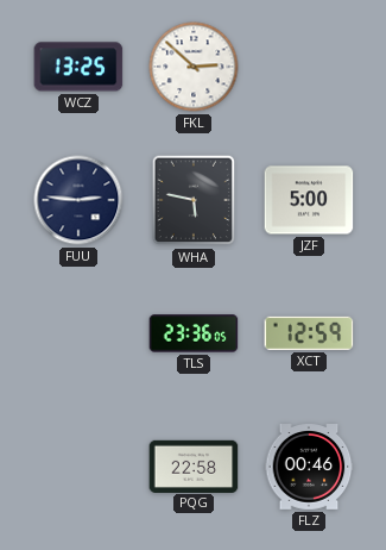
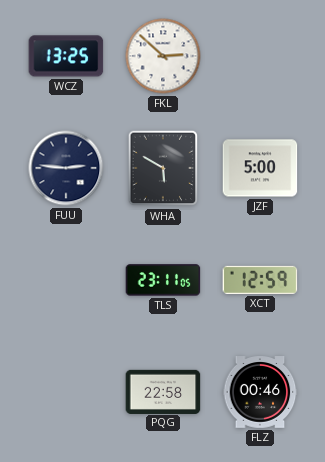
WHA: 5:47 -> 5:50 (163, 168)
TLS: 23:36 -> 23:11 (163, 280)
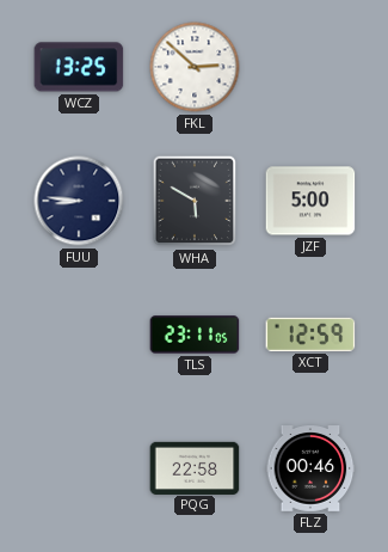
FUU: 2:46 -> 8:46 (79, 201)
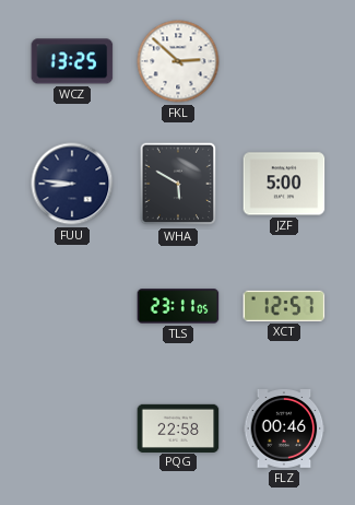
XCT: 12:59 -> 12:57 (284, 306)
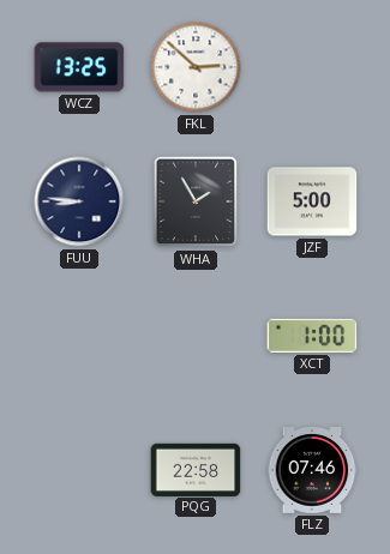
WHA: 5:50 -> 1:55 (196, 201)
TLS: 23:11 -> none (178, 306)
XCT: 12:57 -> 1:00 (312, 336)
FLZ: 00:46 -> 07:46 (312, 471)
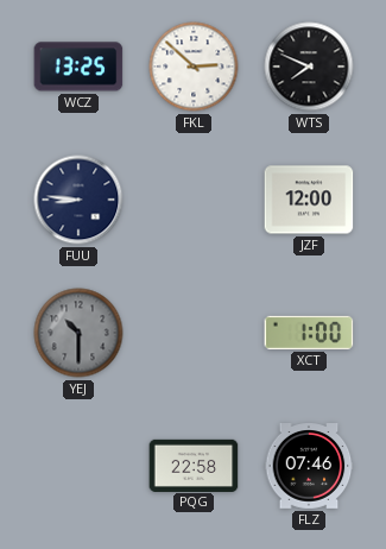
WTS: none -> 7:49 (309, 67)
WHA: 1:55 -> none (196, 201)
JZF: 5:00 -> 12:00 (309, 200)
YEJ: none -> 10:30 (78, 333)
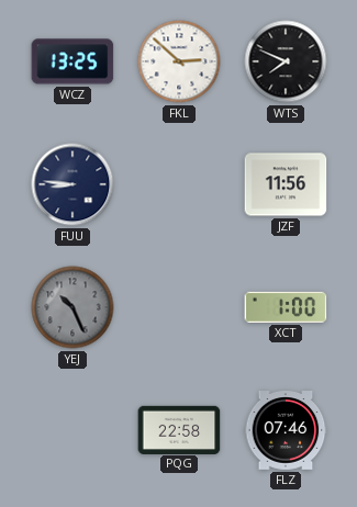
JZF: 12:00 -> 11:56 (286, 184)
YEJ: 10:30 -> 10:26 (72, 307)
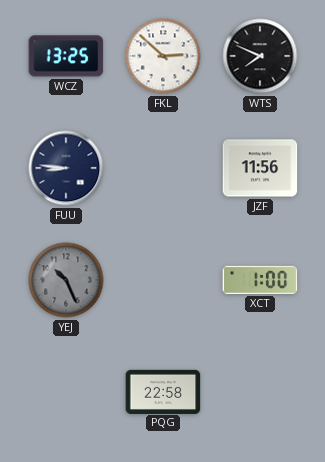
FLZ: 07:46 -> none (286, 431)
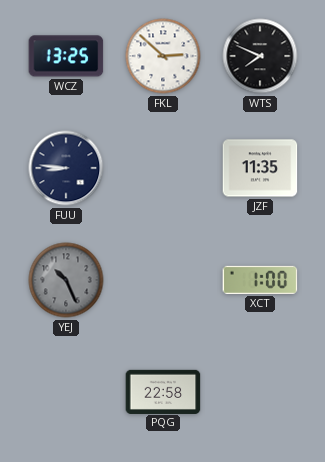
JZF: 11:56 -> 11:35 (260, 168)
